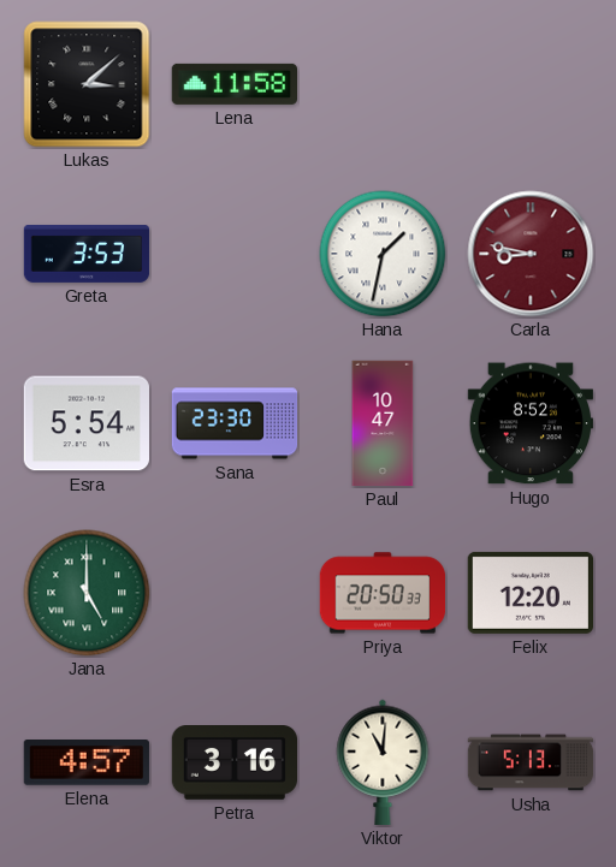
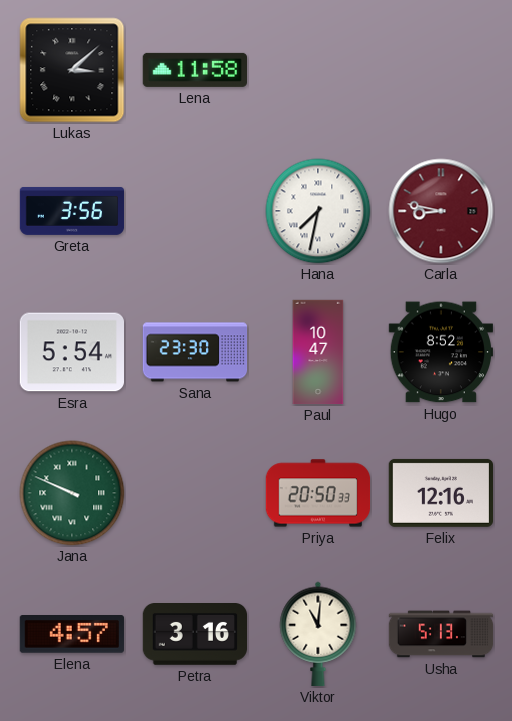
Greta: 3:53 -> 3:56 (72, 211)
Hana: 1:32 -> 7:32 (318, 211)
Jana: 5:00 -> 9:49 (72, 493)
Felix: 12:20 -> 12:16 (440, 493)
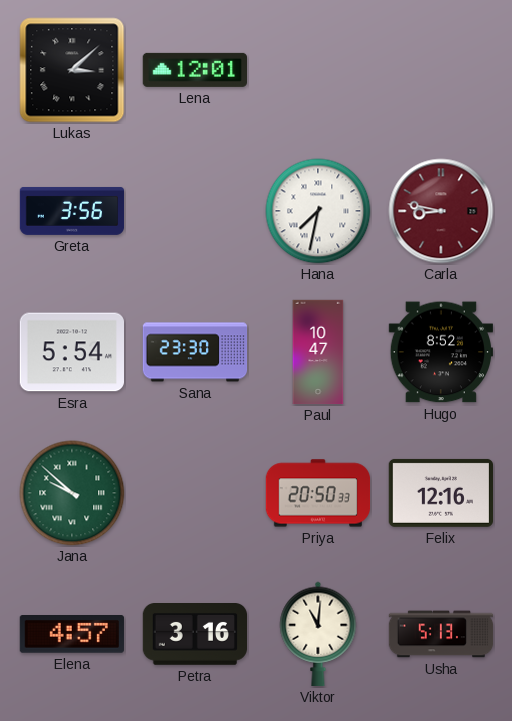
Lena: 11:58 -> 12:01 (194, 70)
Jana: 9:49 -> 9:52 (72, 493)
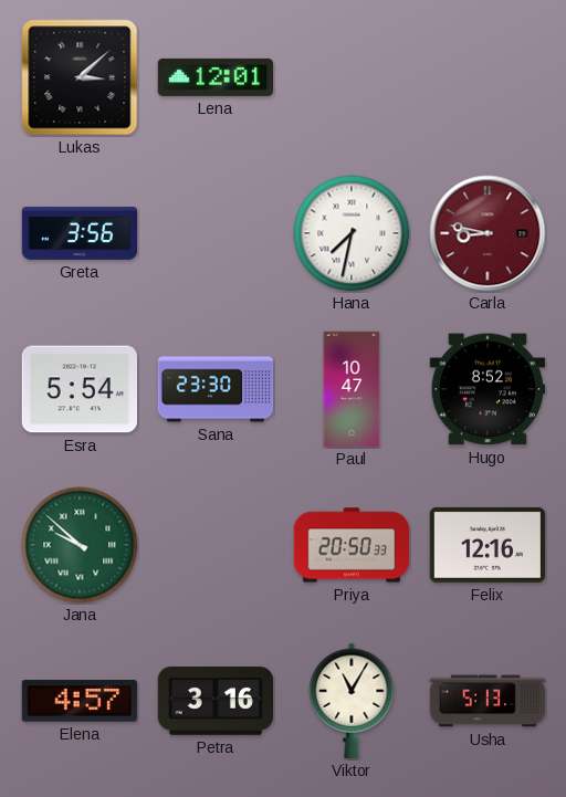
Viktor: 11:01 -> 11:05 (352, 701)
